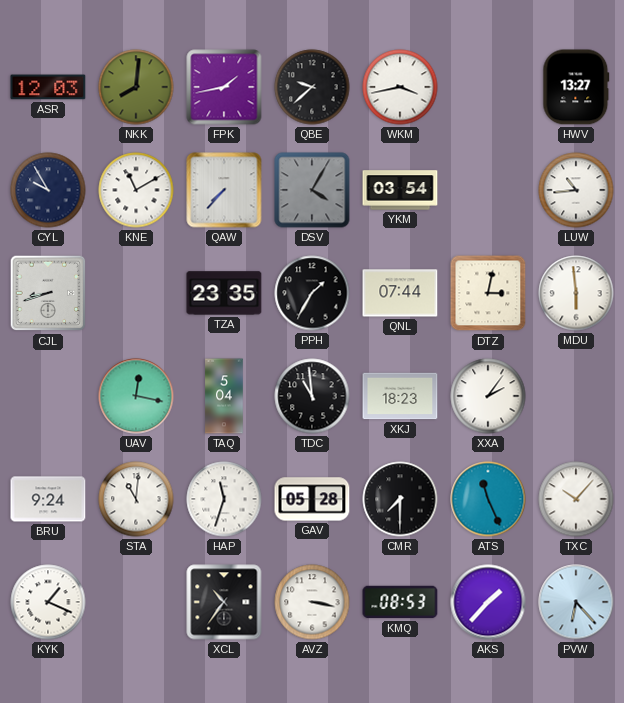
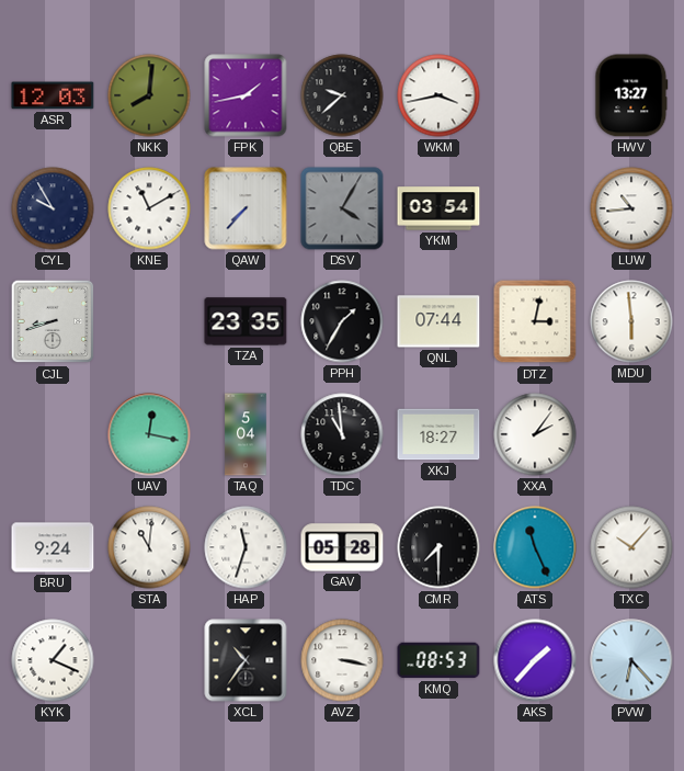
XKJ: 18:23 -> 18:27 (438, 434)
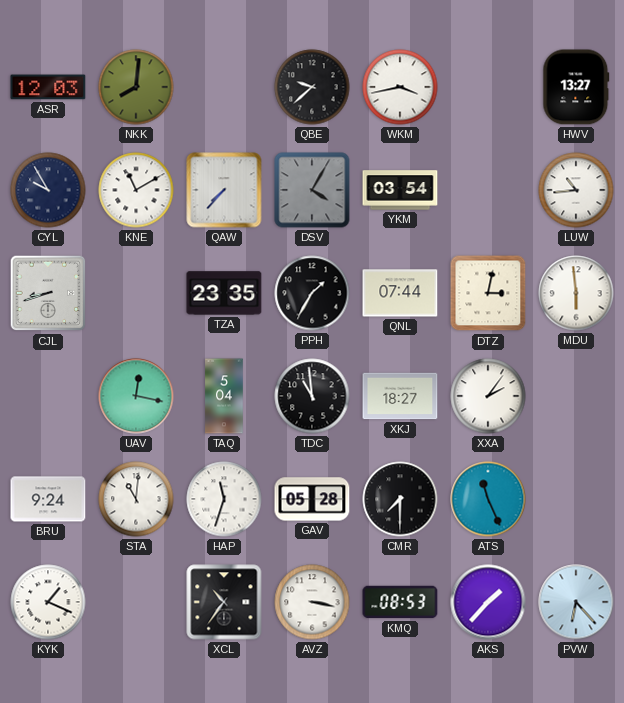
FPK: 1:43 -> none (246, 95)
TXC: 10:07 -> none (631, 547)
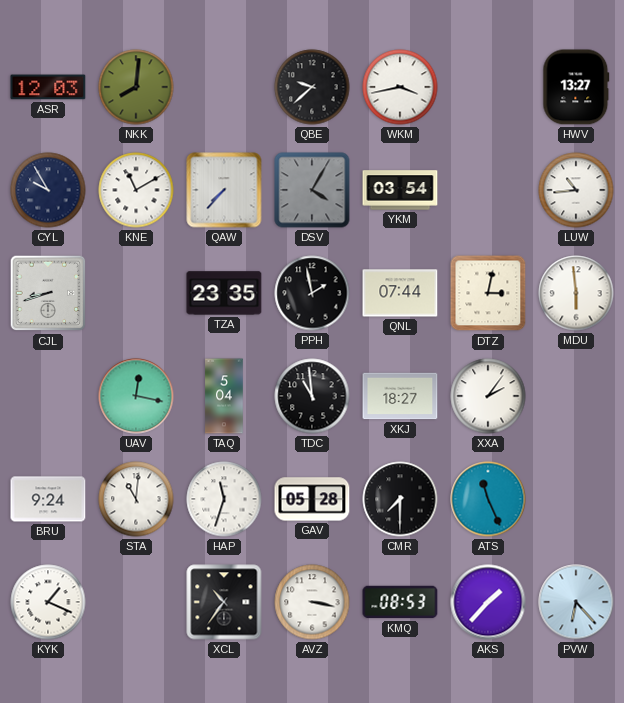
PPH: 1:35 -> 1:58 (312, 293)
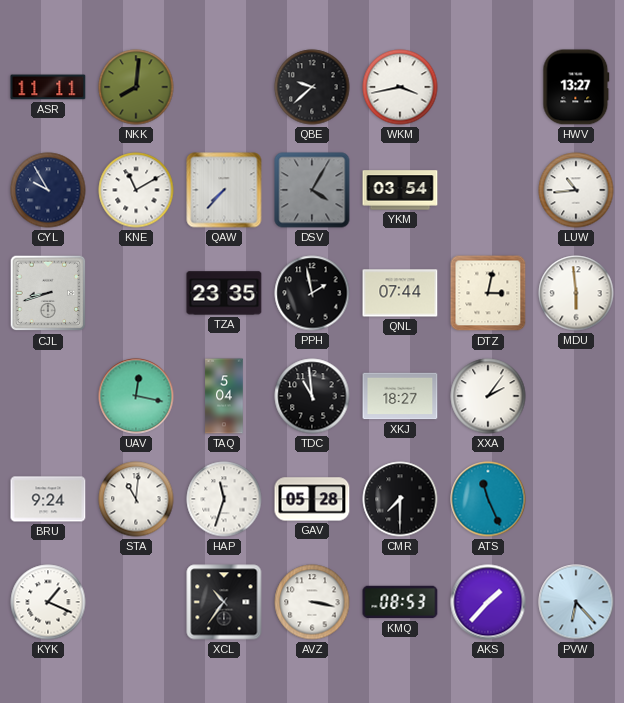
ASR: 12:03 -> 11:11 (48, 87)
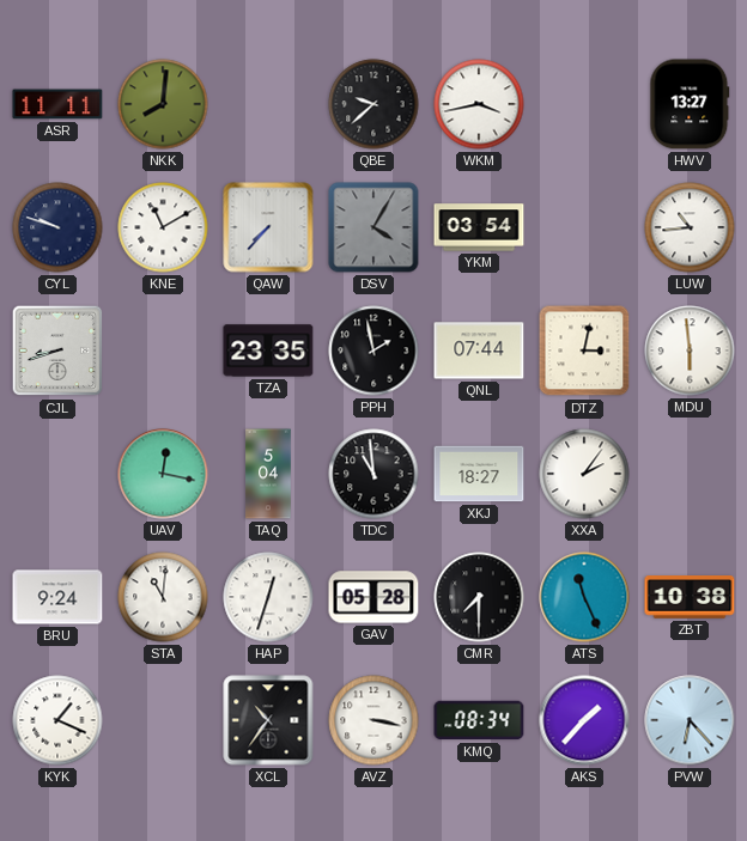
CYL: 9:55 -> 9:48 (57, 227)
HAP: 11:33 -> 12:33 (268, 597)
ZBT: none -> 10:38 (690, 597)
KMQ: 08:53 -> 08:34 (479, 720)
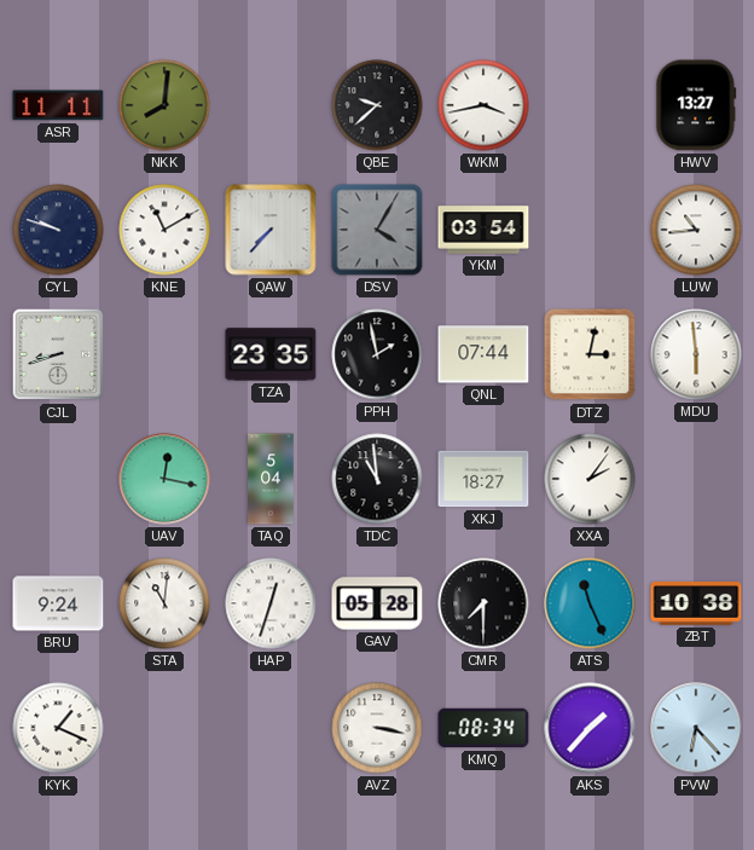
XCL: 10:36 -> none (268, 720)
